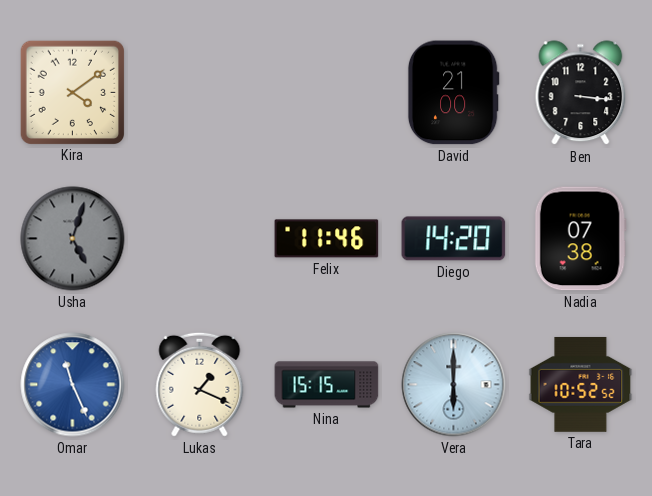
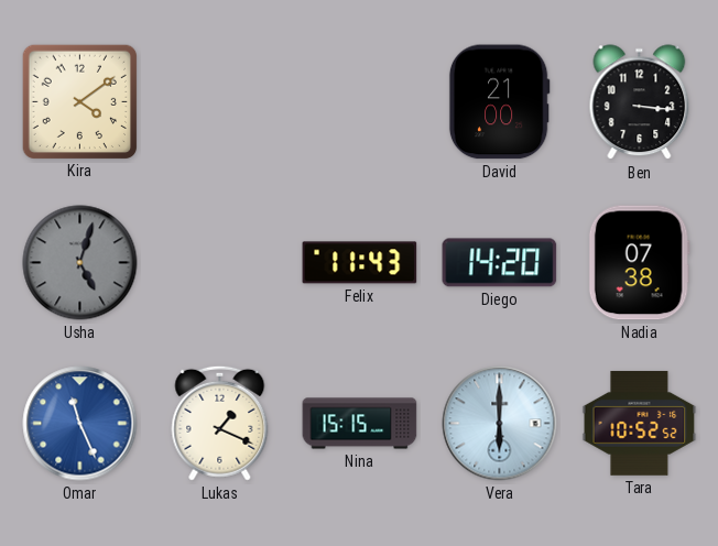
Felix: 11:46 -> 11:43 (360, 263)
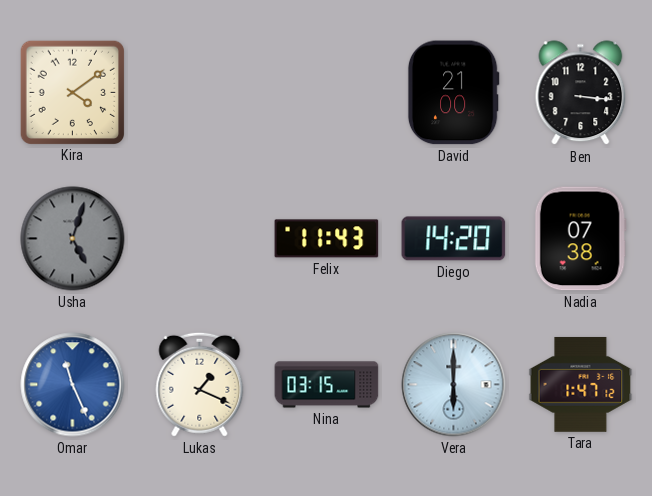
Nina: 15:15 -> 03:15 (327, 385)
Tara: 10:52 -> 1:47 (581, 384)
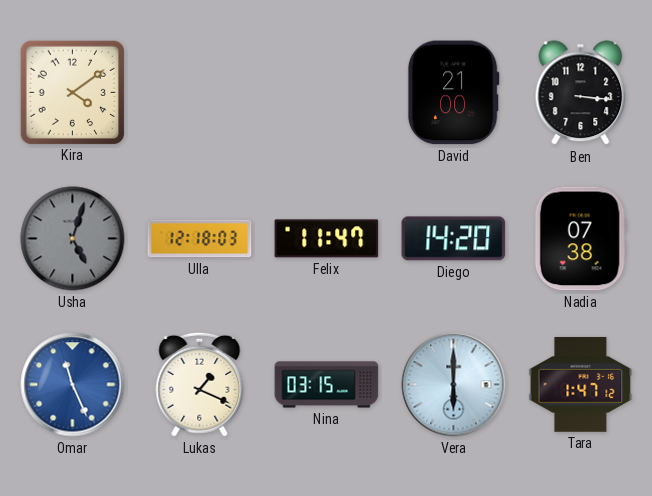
Ulla: none -> 12:18 (200, 239)
Felix: 11:43 -> 11:47 (327, 239)
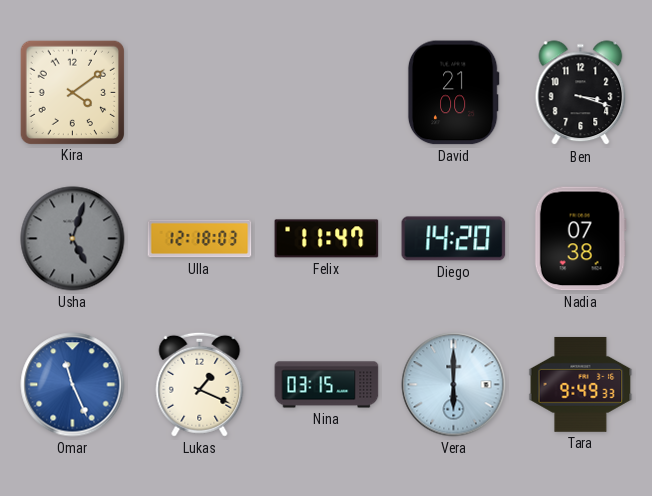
Ben: 3:16 -> 3:18 (581, 93)
Tara: 1:47 -> 9:49 (581, 384)
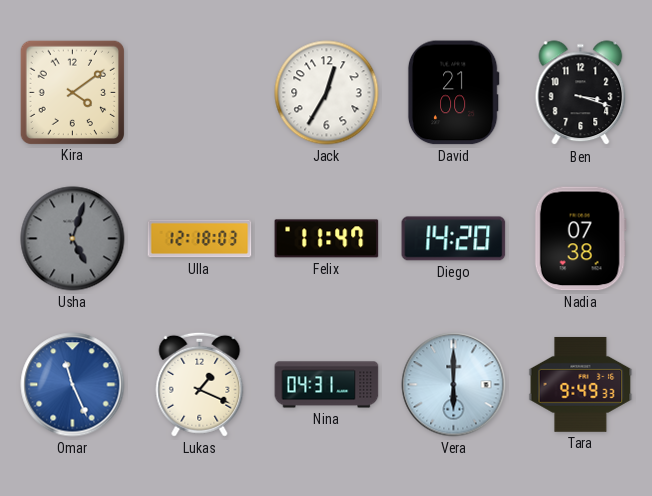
Jack: none -> 12:35 (327, 93)
Nina: 03:15 -> 04:31 (327, 385)
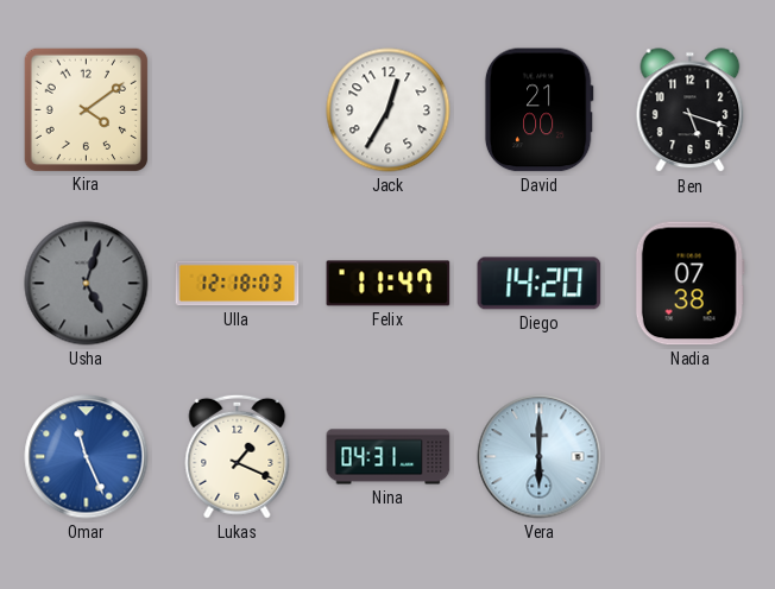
Ben: 3:18 -> 5:18 (691, 110)
Tara: 9:49 -> none (581, 384)
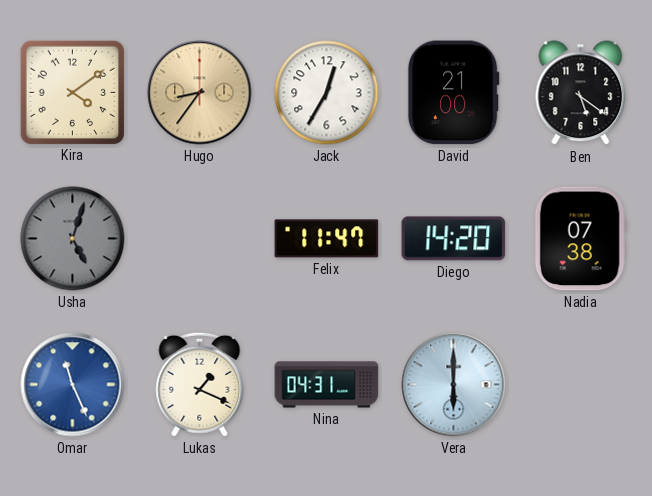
Hugo: none -> 8:36 (200, 93)
Ben: 5:18 -> 5:21 (581, 93)
Ulla: 12:18 -> none (238, 284)
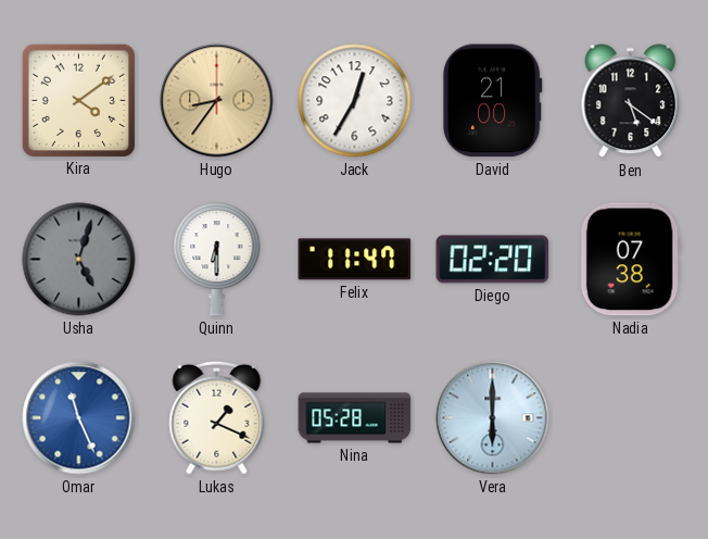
Quinn: none -> 6:30 (217, 260)
Diego: 14:20 -> 02:20 (493, 260)
Nina: 04:31 -> 05:28 (355, 418)
